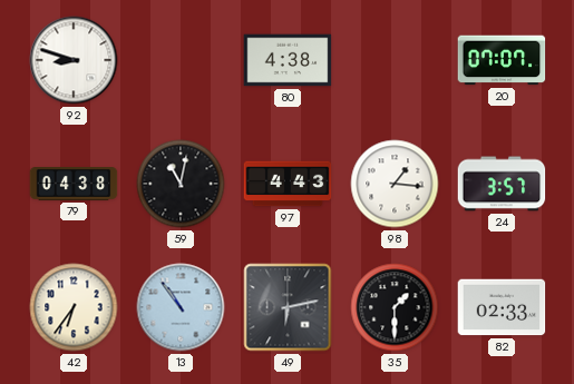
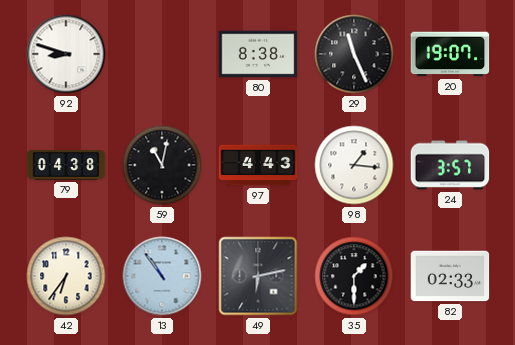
80: 4:38 -> 8:38 (258, 54)
29: none -> 11:26 (354, 54)
20: 07:07 -> 19:07 (450, 54)
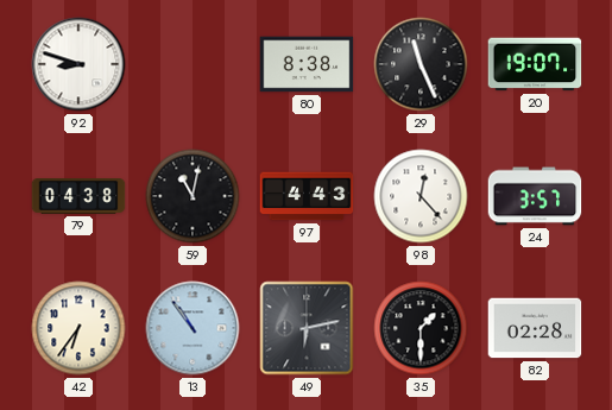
98: 1:16 -> 12:23 (421, 196)
82: 02:33 -> 02:28 (535, 328)
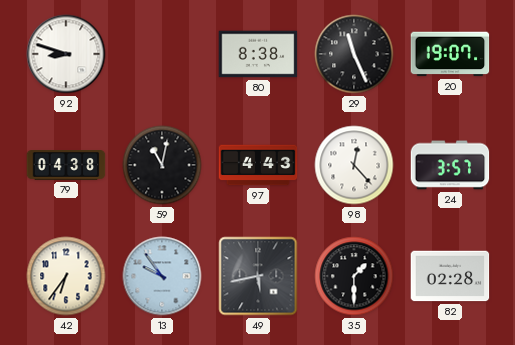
13: 10:54 -> 9:54 (162, 276)
49: 6:13 -> 5:43 (258, 276)
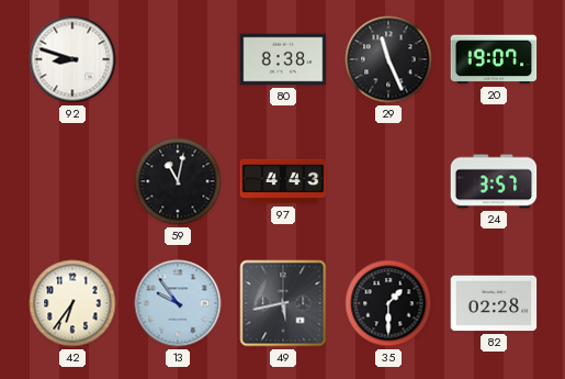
79: 04:38 -> none (66, 166)
98: 12:23 -> none (354, 165)
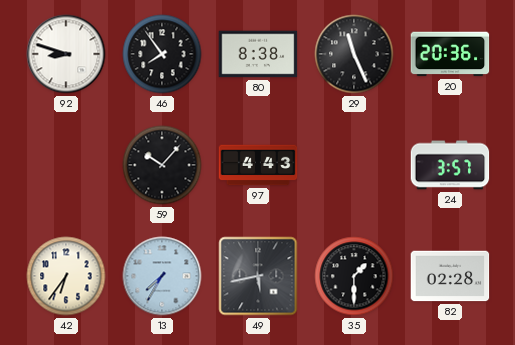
46: none -> 7:54 (162, 54)
20: 19:07 -> 20:36 (450, 54)
59: 11:02 -> 10:07 (162, 165)
13: 9:54 -> 7:35 (162, 276)
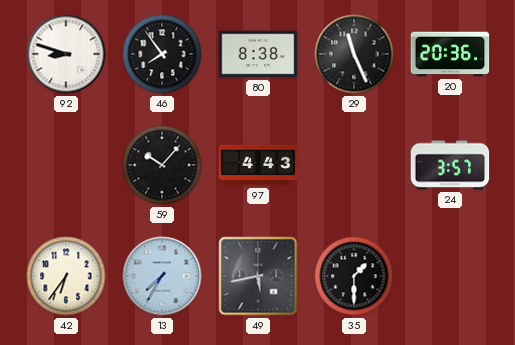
82: 02:28 -> none (450, 276)
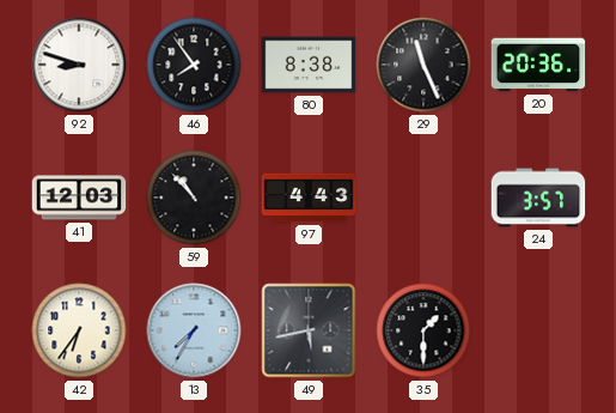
41: none -> 12:03 (79, 198)
59: 10:07 -> 10:53 (194, 198)
